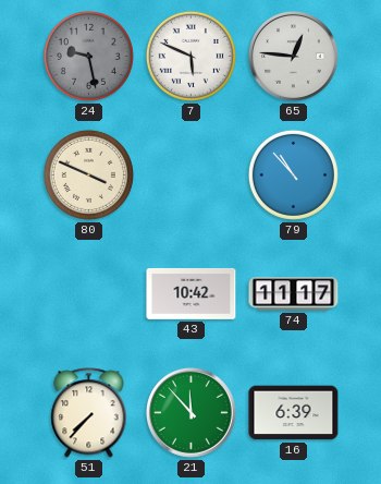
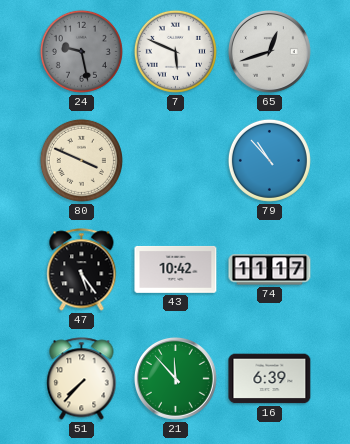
65: 12:46 -> 12:42 (270, 52)
47: none -> 5:24 (82, 270)
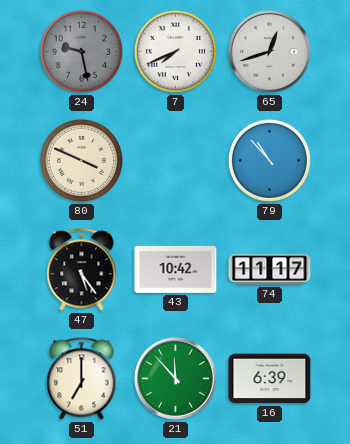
7: 5:49 -> 7:41 (175, 51)
51: 7:37 -> 7:00 (82, 379)
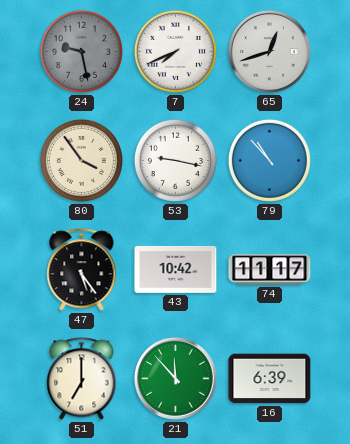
80: 3:49 -> 3:54 (81, 160)
53: none -> 9:17 (175, 160)
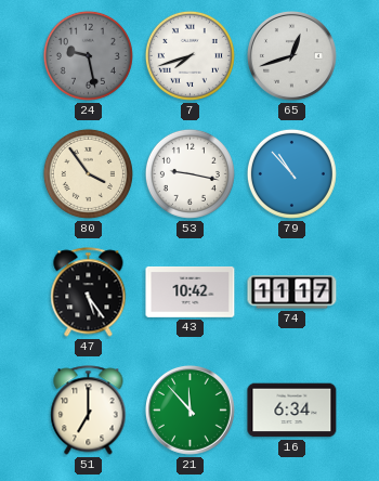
7: 7:41 -> 7:42 (190, 55)
16: 6:39 -> 6:34 (292, 411)
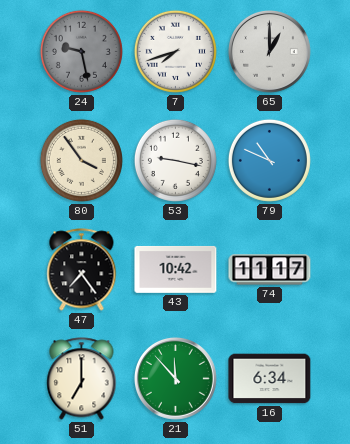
65: 12:42 -> 1:00 (270, 52)
79: 10:53 -> 10:49 (269, 160)
47: 5:24 -> 7:24 (82, 270)
